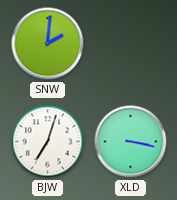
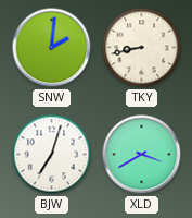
TKY: none -> 8:43 (142, 48)
XLD: 3:17 -> 3:40 (142, 155)
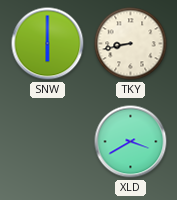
SNW: 2:01 -> 6:00 (48, 44)
BJW: 7:03 -> none (52, 155)
